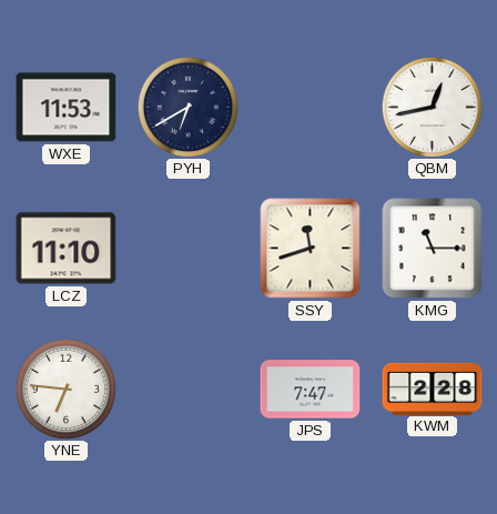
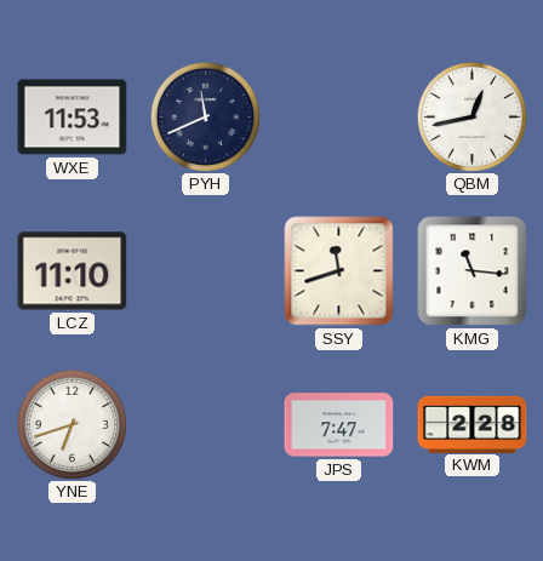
PYH: 6:40 -> 11:41 (205, 116)
KMG: 11:15 -> 11:16 (473, 271)
YNE: 6:46 -> 6:42 (72, 424)
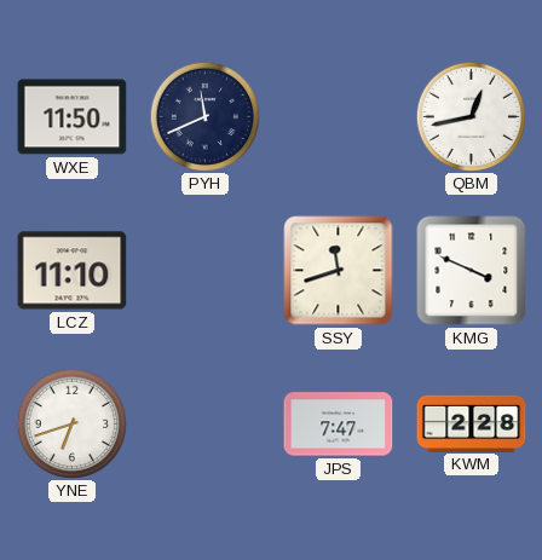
WXE: 11:53 -> 11:50 (73, 117)
KMG: 11:16 -> 3:49 (472, 271)
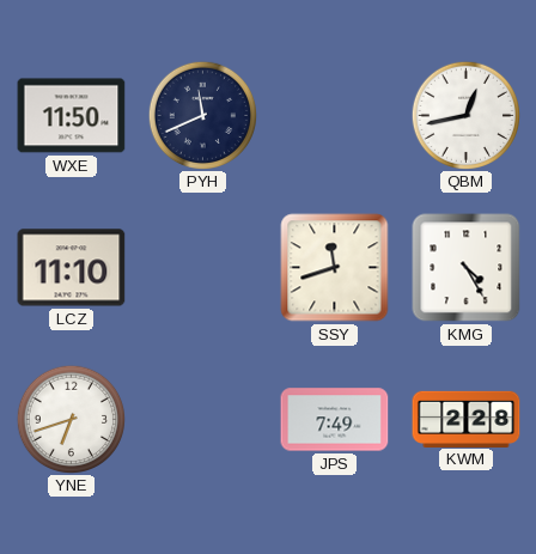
KMG: 3:49 -> 4:25 (467, 268)
JPS: 7:47 -> 7:49 (335, 420)
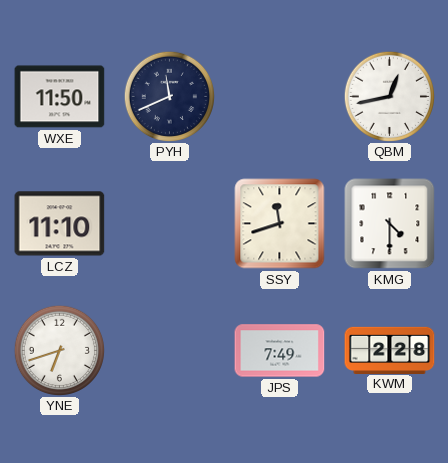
KMG: 4:25 -> 4:30 (390, 224)
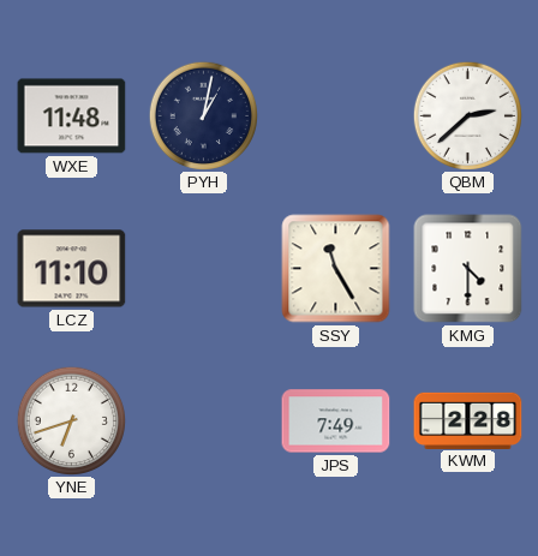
WXE: 11:50 -> 11:48 (72, 116)
PYH: 11:41 -> 1:02 (203, 115)
QBM: 12:43 -> 2:38 (467, 115)
SSY: 11:42 -> 11:25 (336, 269)
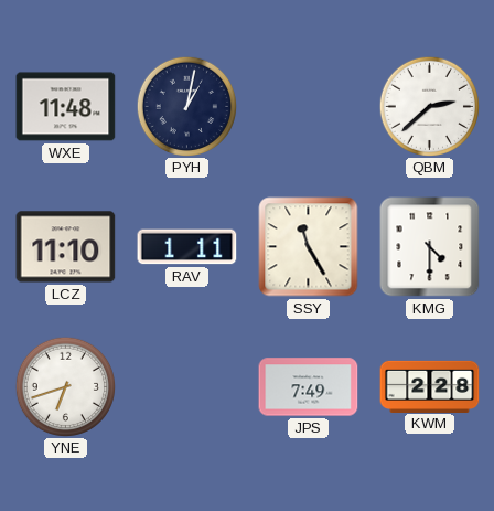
RAV: none -> 1:11 (187, 247)
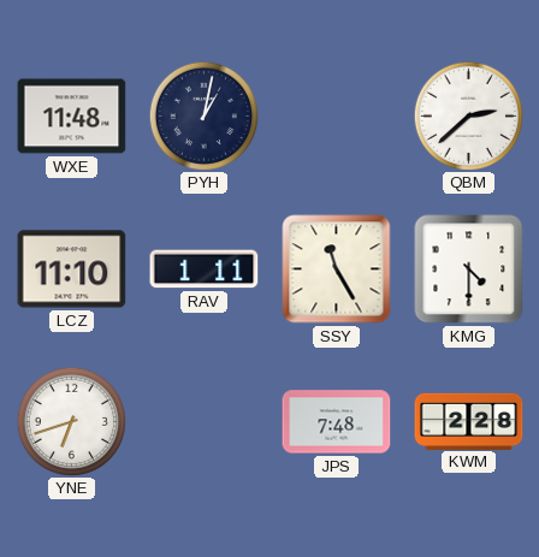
JPS: 7:49 -> 7:48 (337, 422)
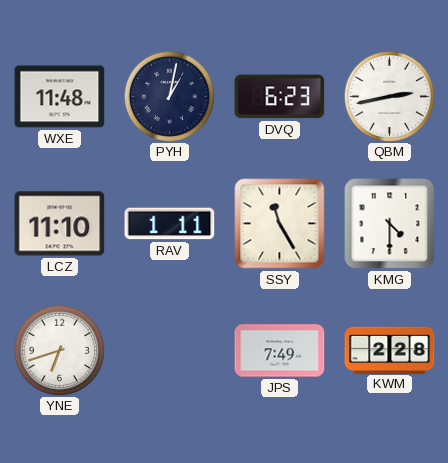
DVQ: none -> 6:23 (280, 97)
QBM: 2:38 -> 2:43 (389, 96)
JPS: 7:48 -> 7:49 (280, 351)
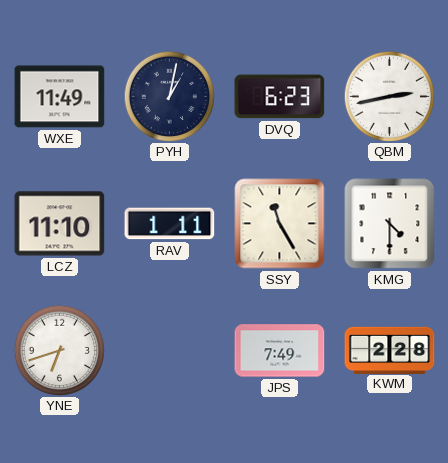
WXE: 11:48 -> 11:49 (60, 97)
